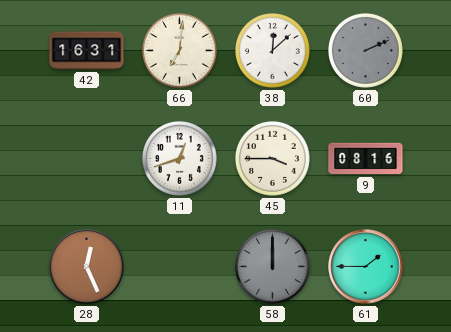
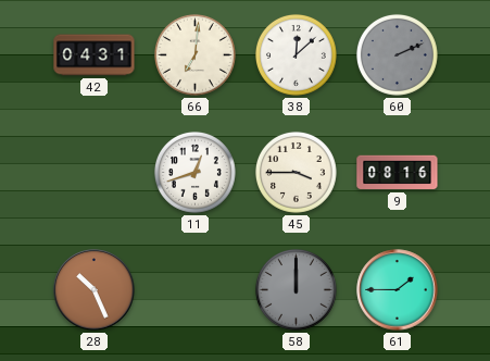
42: 16:31 -> 04:31 (95, 55)
28: 12:26 -> 10:26 (95, 290)
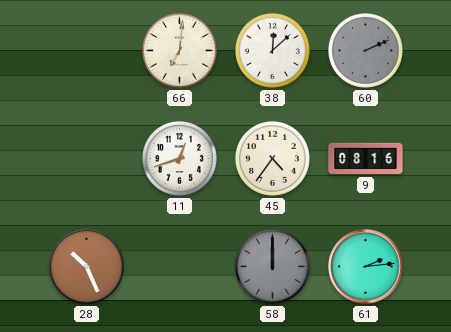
42: 04:31 -> none (95, 55)
45: 3:45 -> 4:36 (272, 158)
61: 1:45 -> 2:14 (366, 267)
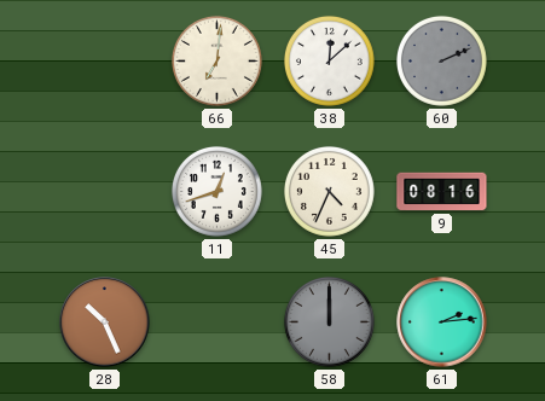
45: 4:36 -> 4:34 (329, 191)
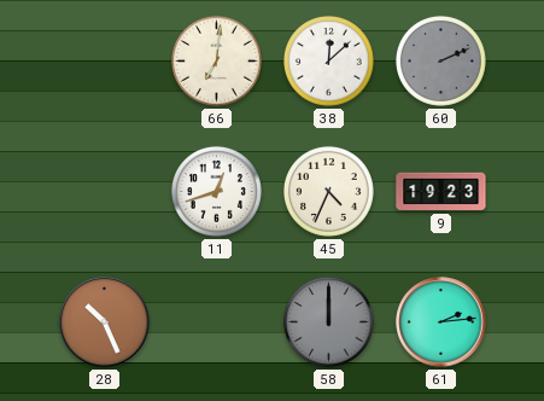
9: 08:16 -> 19:23 (441, 192)
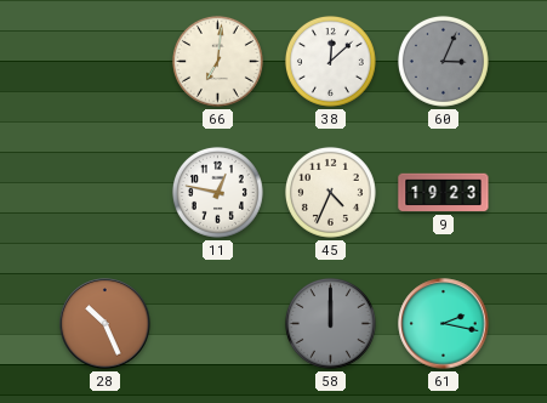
60: 2:11 -> 3:04 (443, 61)
11: 12:42 -> 12:47 (217, 192)
61: 2:14 -> 2:17 (444, 324)
